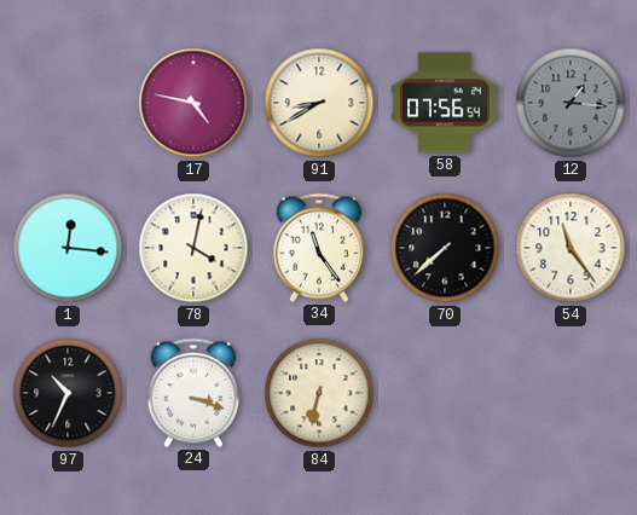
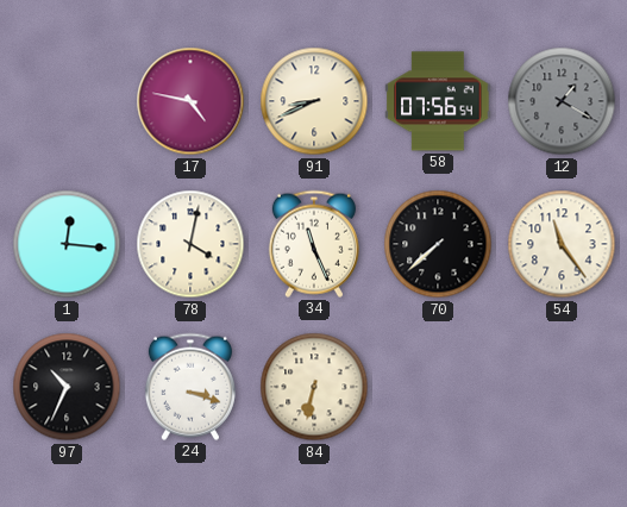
91: 8:40 -> 8:41 (314, 101)
12: 1:16 -> 1:20 (562, 101)
34: 11:24 -> 11:26 (314, 244)
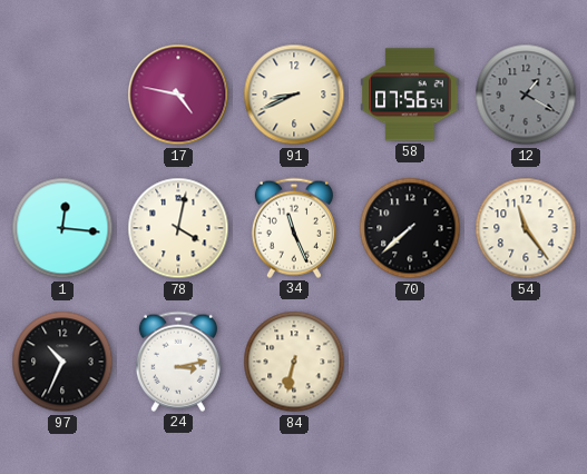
24: 3:18 -> 3:13 (178, 362)
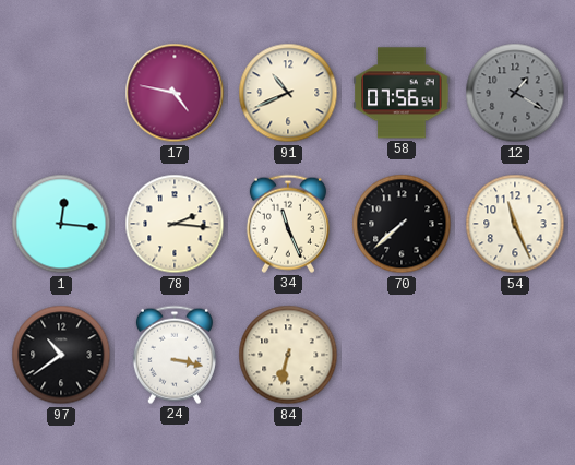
91: 8:41 -> 10:41 (288, 93)
78: 4:02 -> 2:16 (175, 224)
54: 11:24 -> 11:26 (515, 224)
97: 10:34 -> 10:39 (61, 355)
24: 3:13 -> 3:17 (175, 355)
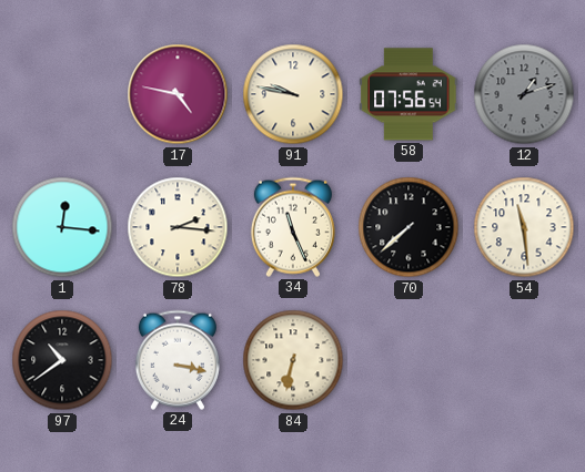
91: 10:41 -> 9:47 (293, 94)
12: 1:20 -> 1:12 (524, 94)
54: 11:26 -> 11:29 (524, 227)
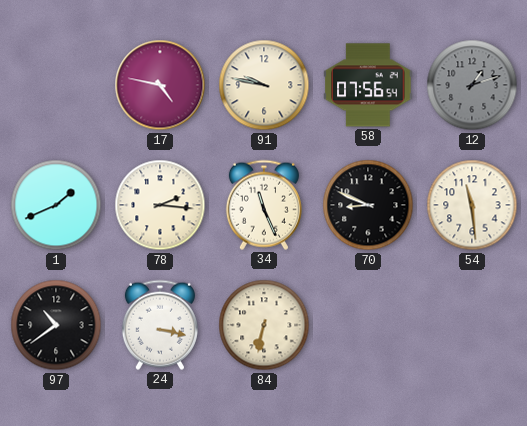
1: 12:16 -> 1:41 (56, 205)
70: 7:38 -> 8:49 (368, 205)
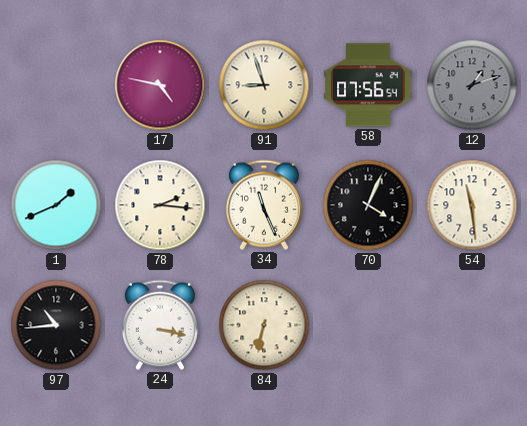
91: 9:47 -> 8:57 (264, 85)
70: 8:49 -> 4:04 (368, 205)
97: 10:39 -> 10:44 (56, 325)
